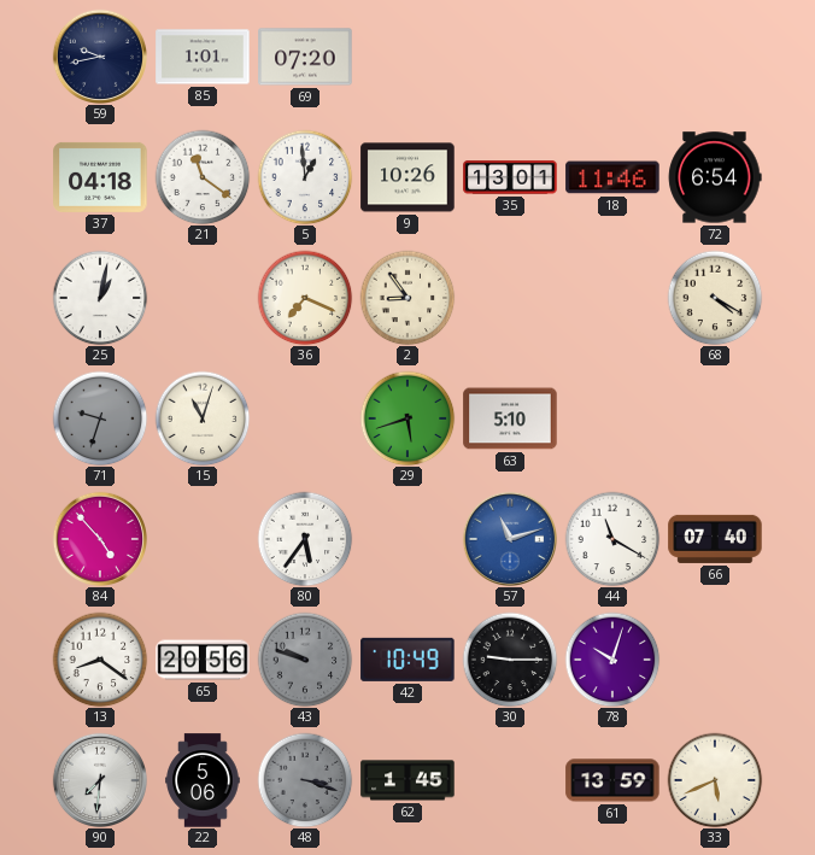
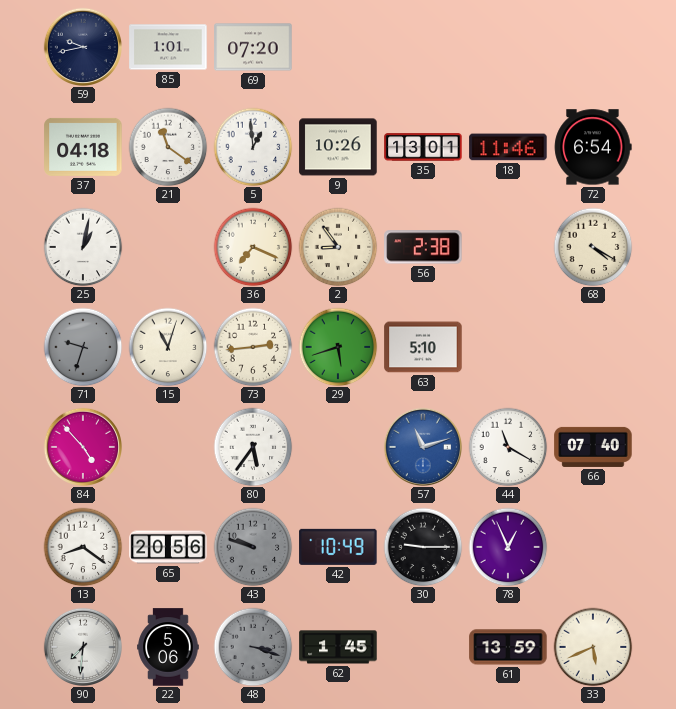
56: none -> 2:38 (423, 247)
73: none -> 2:44 (253, 347)
78: 10:03 -> 12:56 (508, 547)
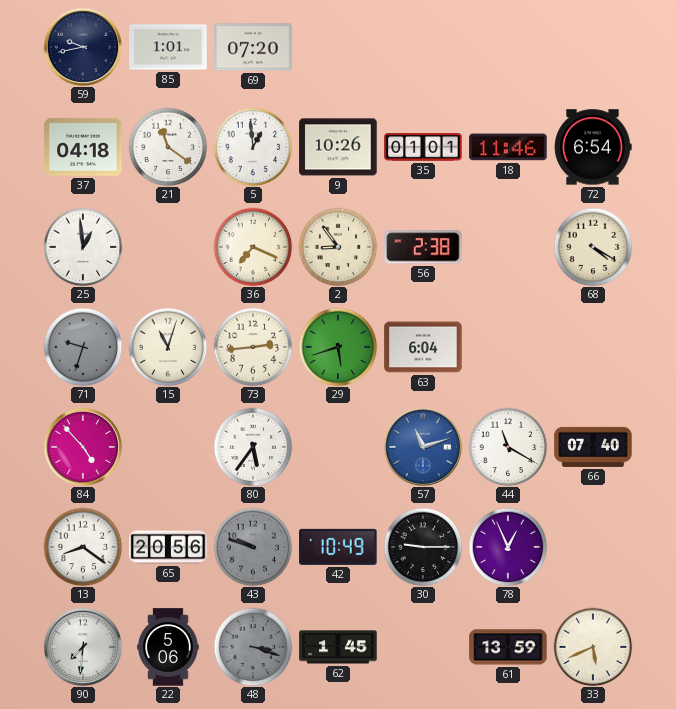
35: 13:01 -> 01:01 (423, 147)
25: 1:02 -> 12:59 (83, 247)
63: 5:10 -> 6:04 (423, 347)
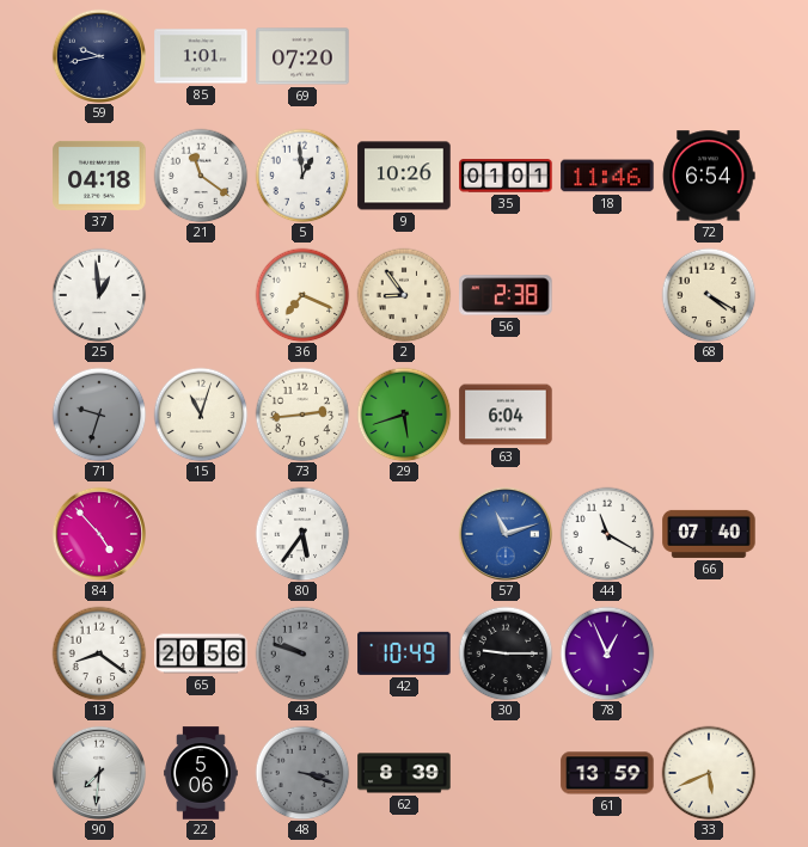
62: 1:45 -> 8:39 (404, 773)
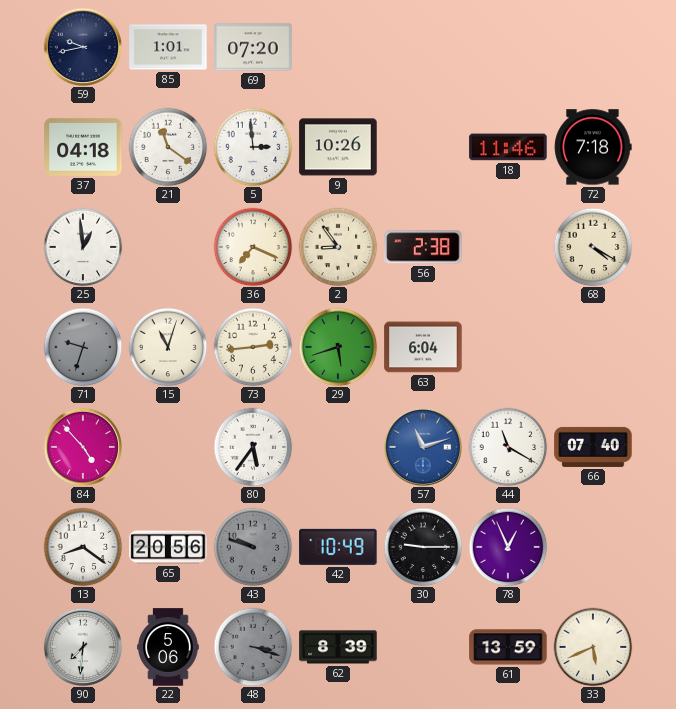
5: 12:59 -> 2:59 (253, 147)
35: 01:01 -> none (506, 176)
72: 6:54 -> 7:18 (593, 147)
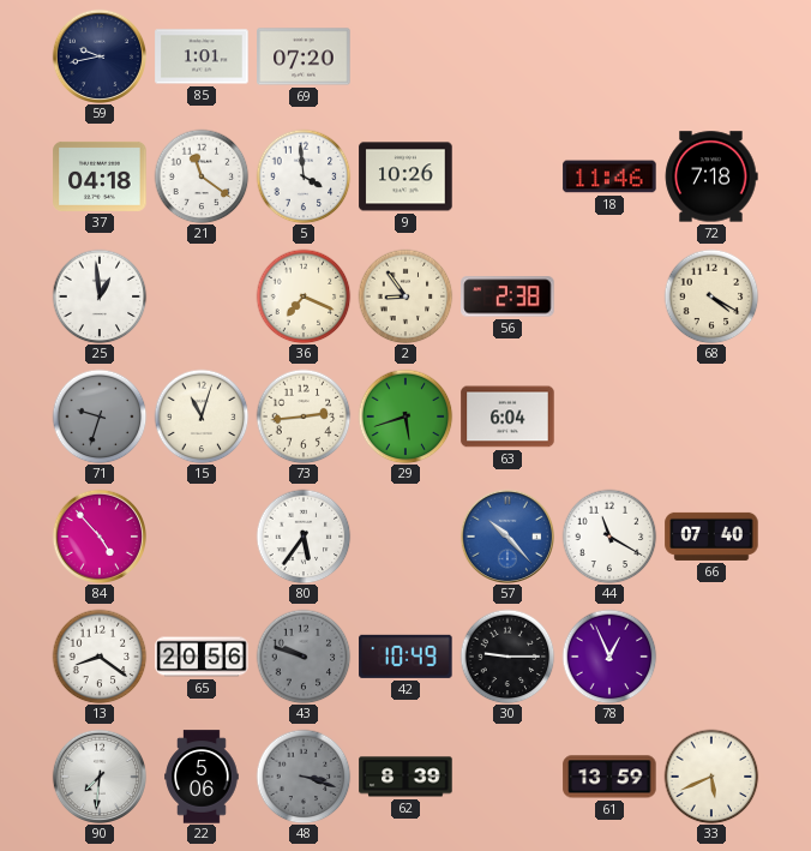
5: 2:59 -> 3:59 (304, 176)
57: 11:12 -> 10:23 (506, 535)
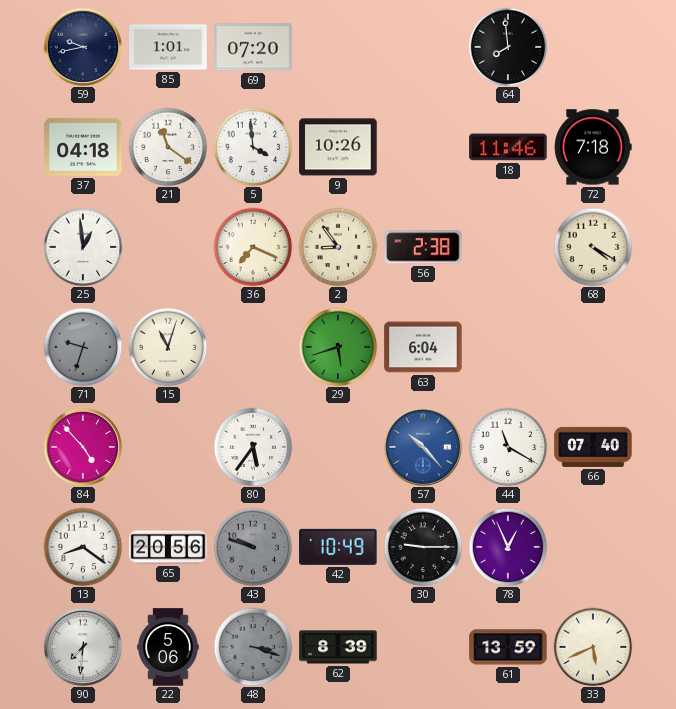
64: none -> 7:59 (508, 47)
73: 2:44 -> none (304, 416)
